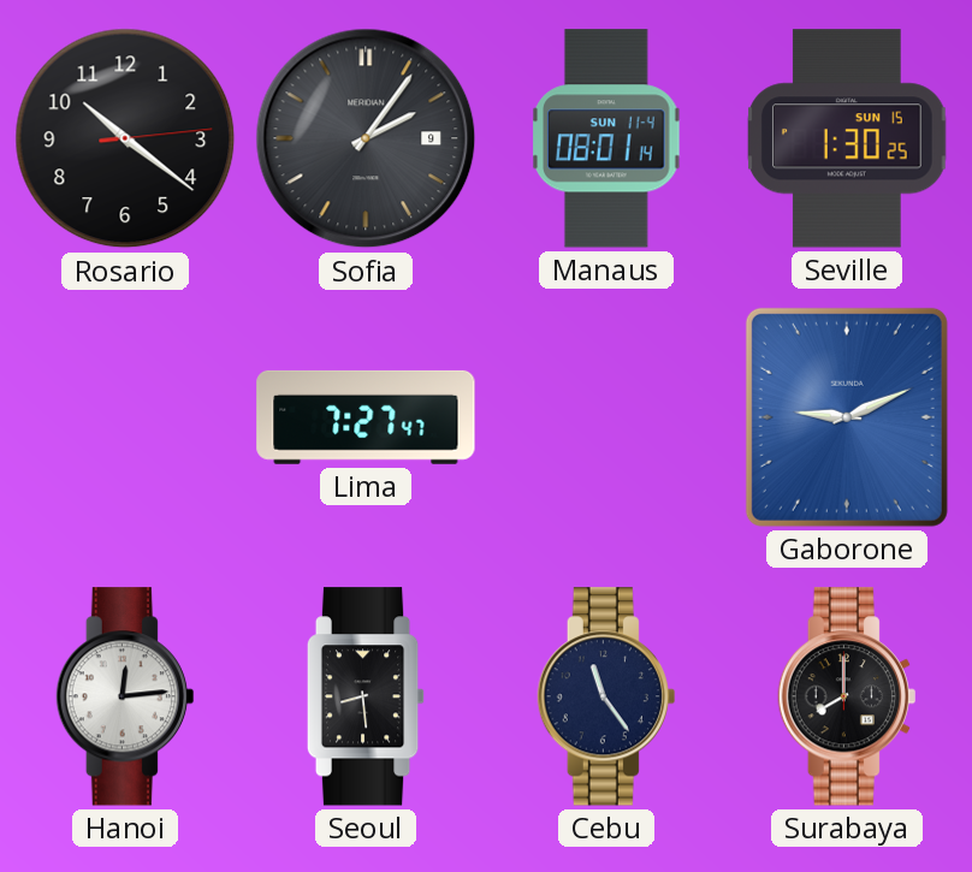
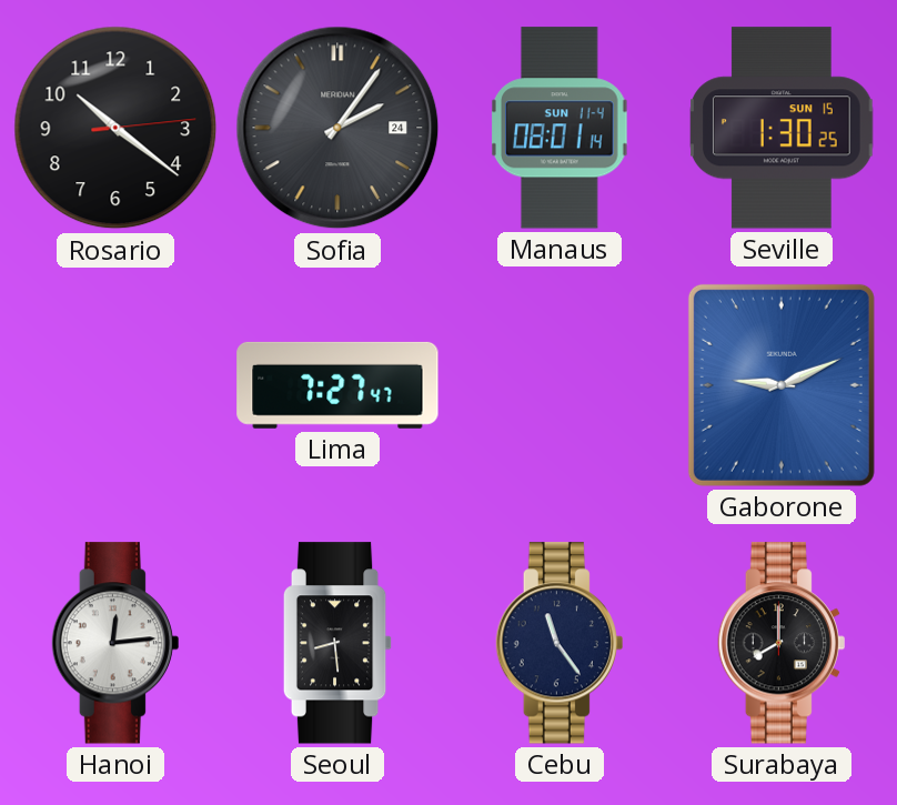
Sofia date: 9 -> 24 (337, 128)
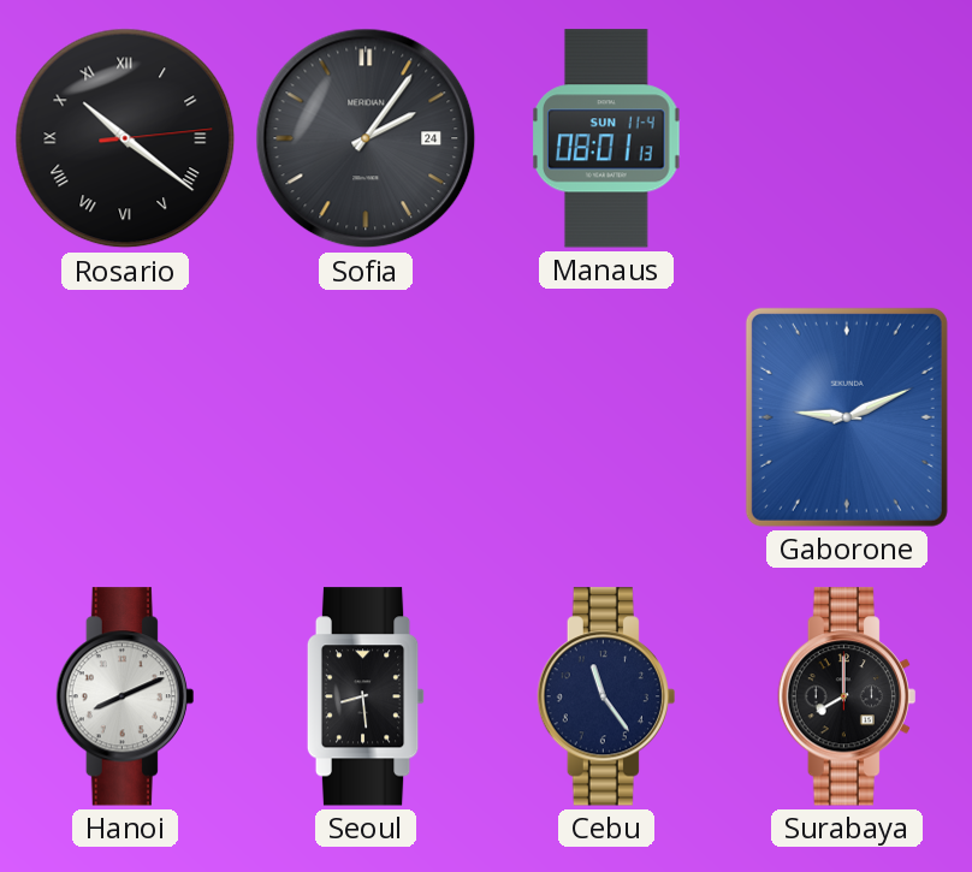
Rosario numerals: Arabic -> Roman (125, 138)
Manaus: 08:01:14 -> 08:01:13 (606, 138)
Seville: 1:30 -> none (782, 128)
Lima: 7:27 -> none (337, 385)
Hanoi: 12:14 -> 8:11 (125, 696)
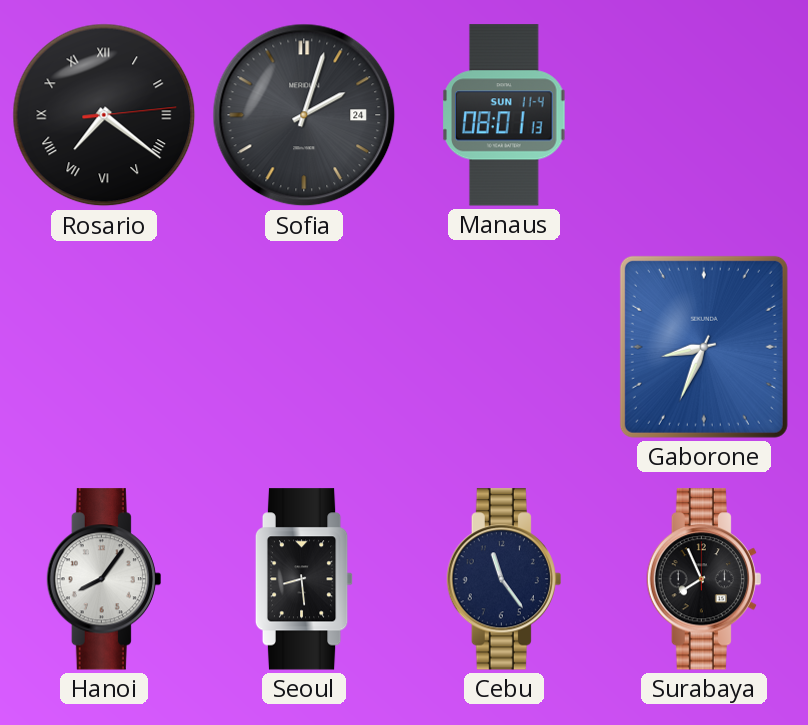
Rosario: 10:21 -> 7:21 (104, 115)
Sofia: 2:06 -> 2:03 (304, 115)
Gaborone: 9:11 -> 8:34 (704, 347)
Hanoi: 8:11 -> 8:06 (104, 579)
Surabaya: 8:00 -> 7:56 (704, 579)
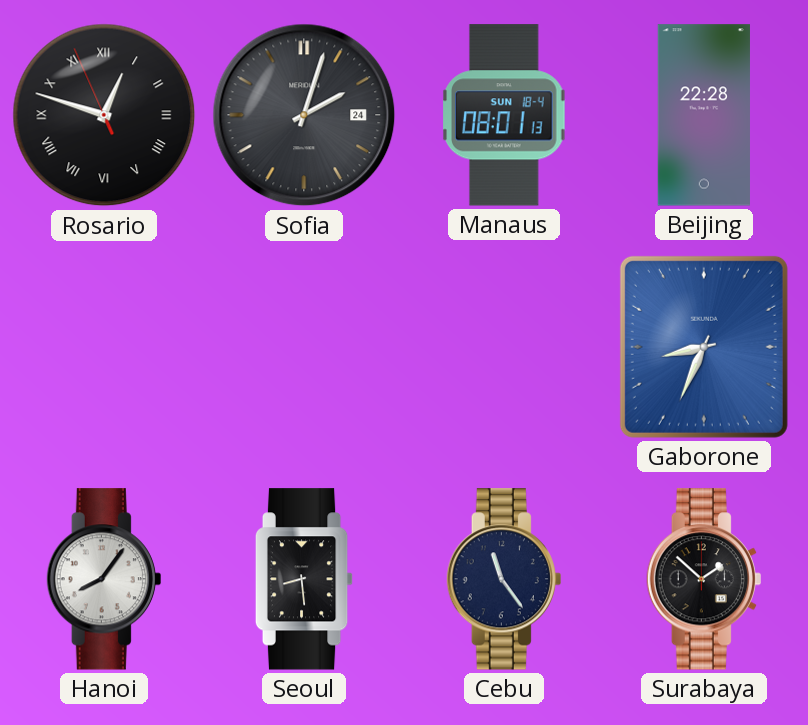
Rosario: 7:21 -> 12:47 (104, 115)
Manaus date: SUN 11-4 -> SUN 18-4 (504, 115)
Beijing: none -> 22:28 (704, 115)
Surabaya: 7:56 -> 1:52 (704, 579)
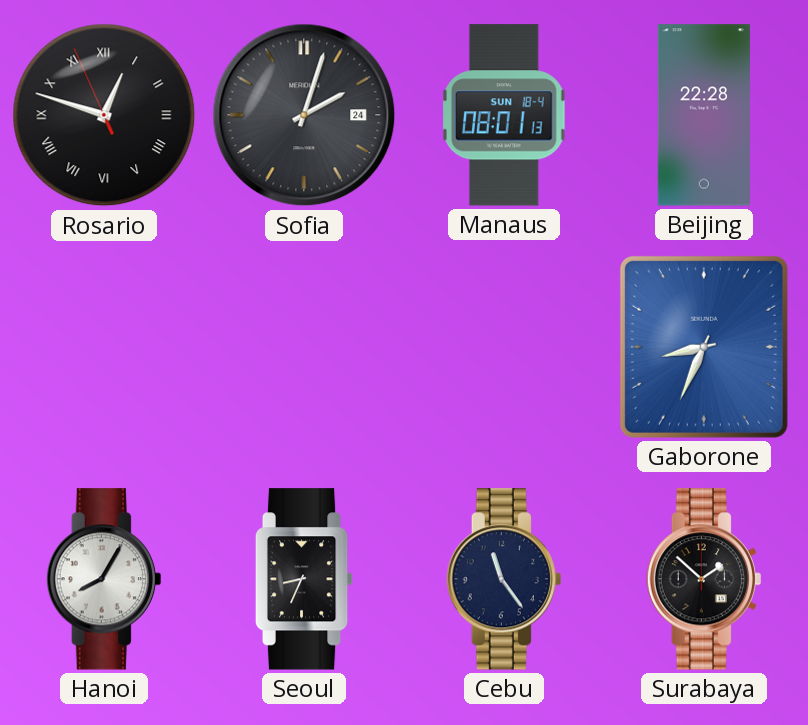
Hanoi: 8:06 -> 8:05 (104, 579)
Seoul: 8:29 -> 8:34 (304, 579)
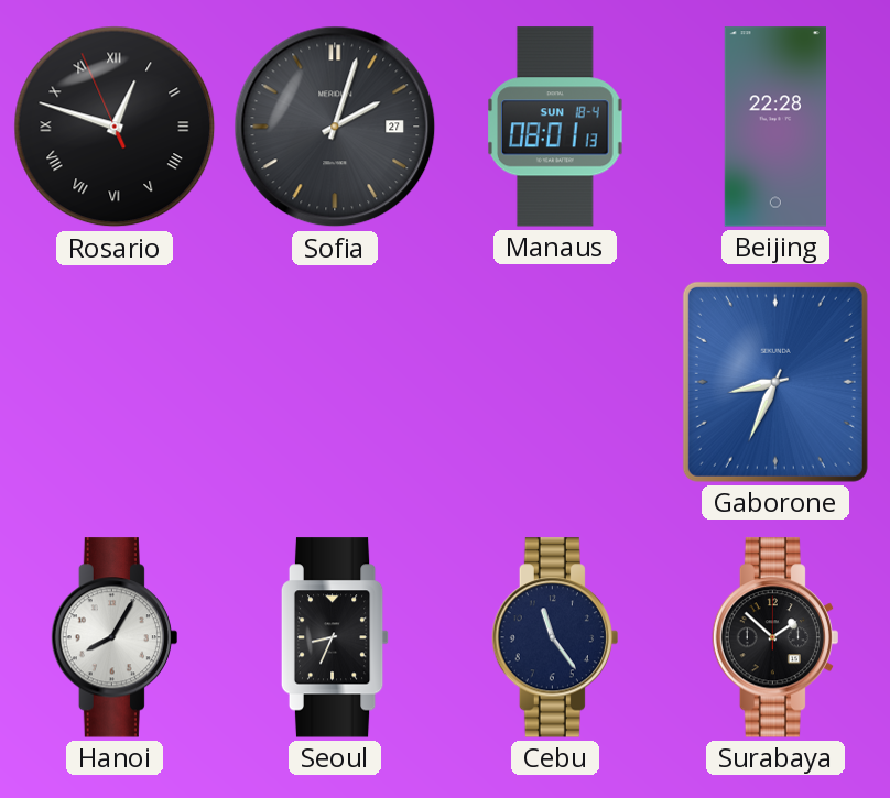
Sofia date: 24 -> 27 (335, 127)
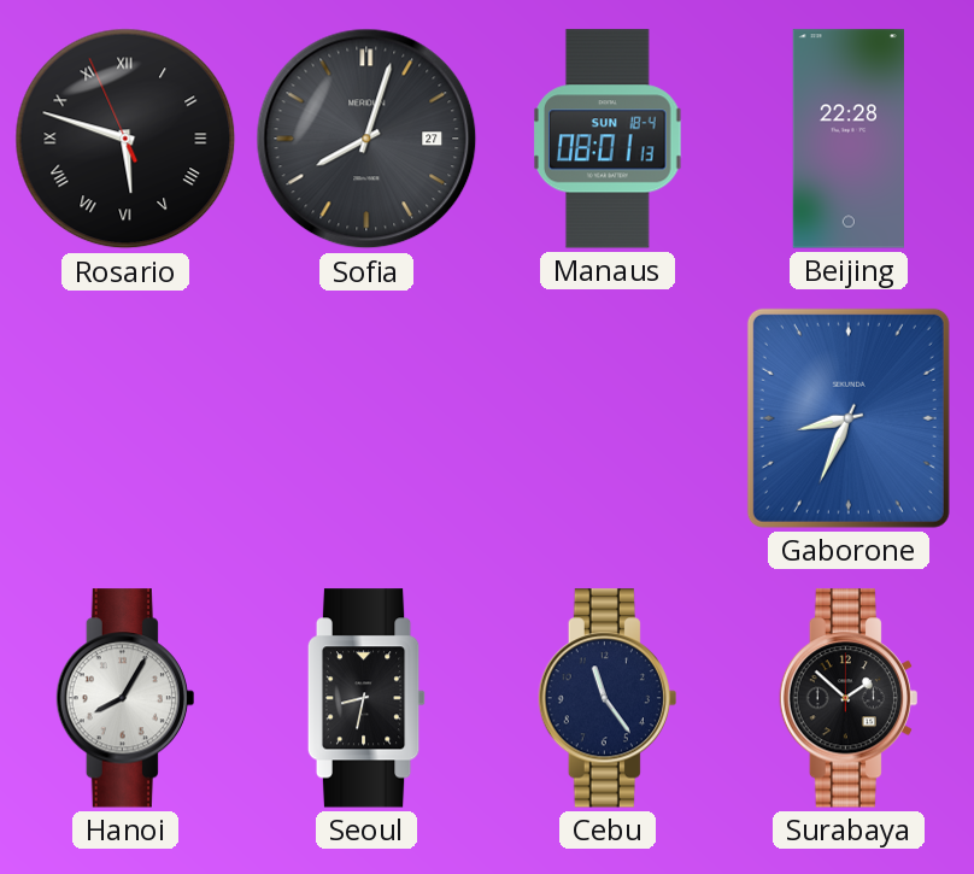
Rosario: 12:47 -> 5:47 (125, 139)
Sofia: 2:03 -> 8:03 (366, 139)
Seoul: 8:34 -> 8:32 (366, 698)
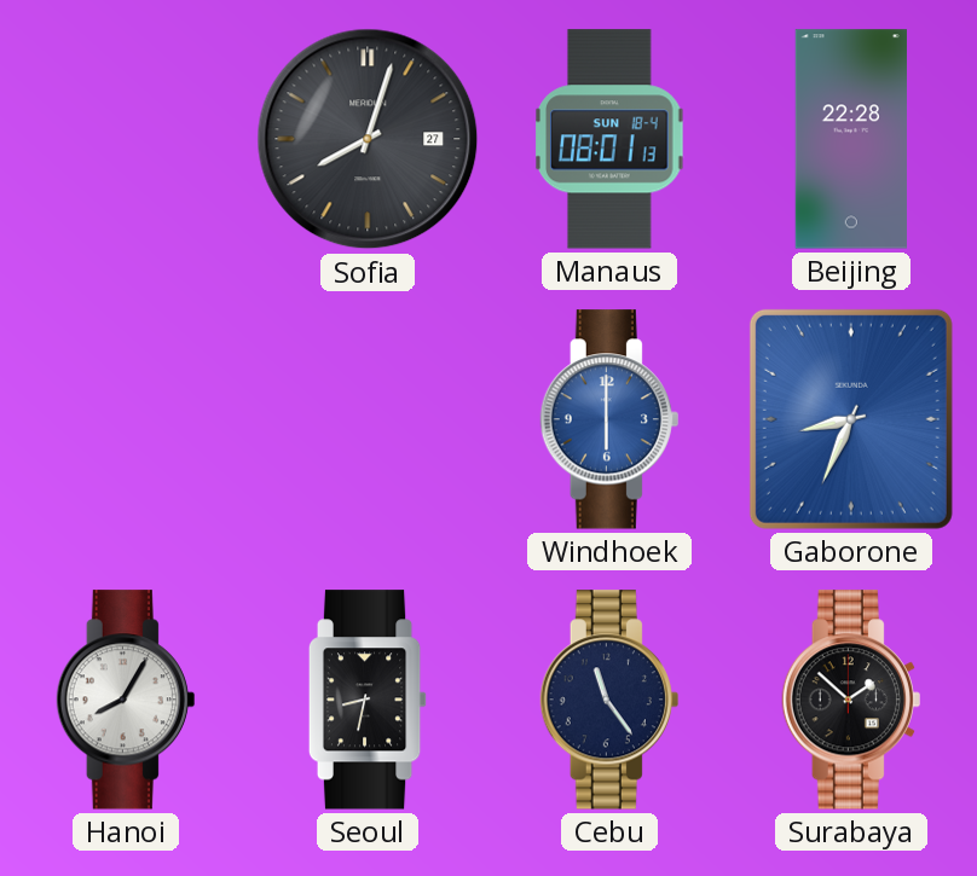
Rosario: 5:47 -> none (125, 139)
Windhoek: none -> 6:00 (609, 419)
